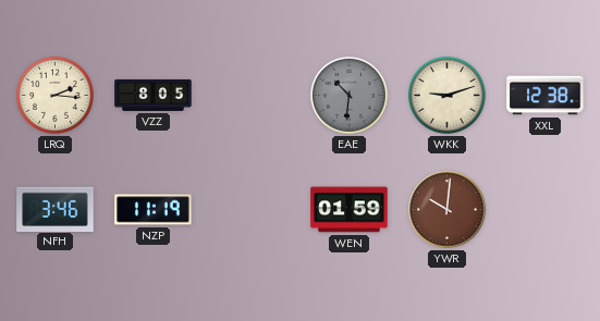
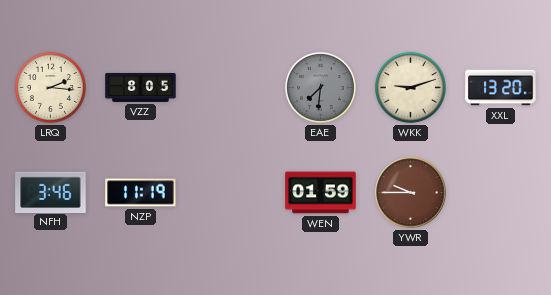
EAE: 10:31 -> 7:31 (320, 87)
XXL: 12:38 -> 13:20 (501, 88)
YWR: 10:01 -> 9:45 (411, 193)
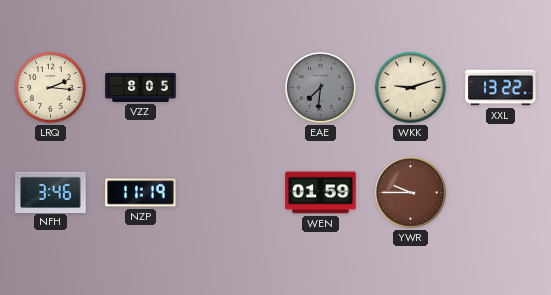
XXL: 13:20 -> 13:22 (501, 88)
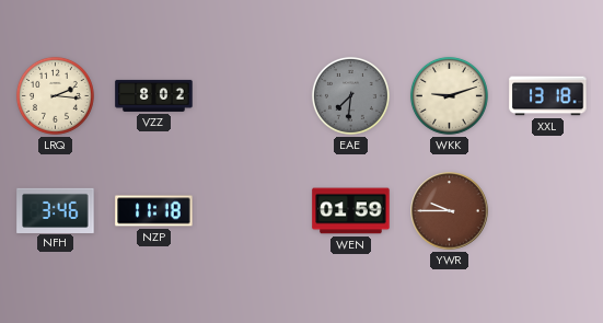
VZZ: 8:05 -> 8:02 (154, 95)
XXL: 13:22 -> 13:18 (548, 96)
NZP: 11:19 -> 11:18 (154, 211)
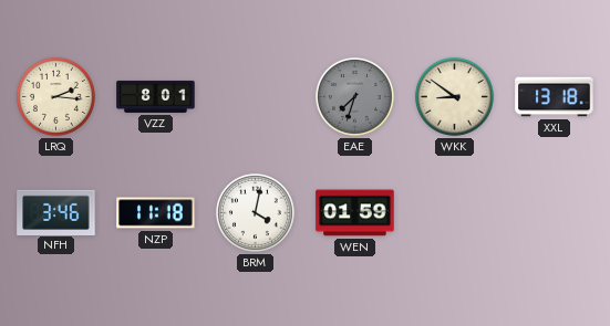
VZZ: 8:02 -> 8:01 (156, 96)
EAE: 7:31 -> 7:33 (354, 96)
WKK: 9:12 -> 8:51 (454, 96)
BRM: none -> 4:02 (255, 212)
YWR: 9:45 -> none (450, 211)
